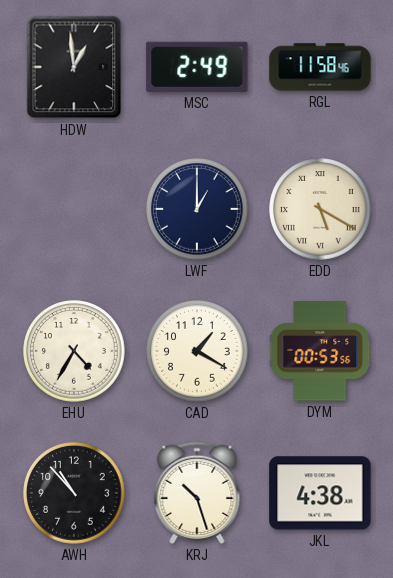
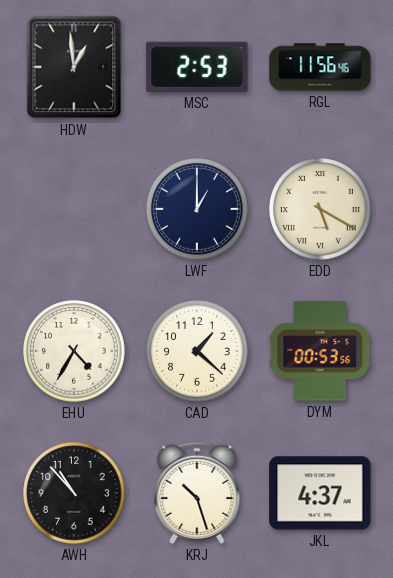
MSC: 2:49 -> 2:53 (197, 67)
RGL: 11:58 -> 11:56 (320, 67)
CAD: 1:20 -> 1:22 (197, 351)
JKL: 4:38 -> 4:37 (320, 493)
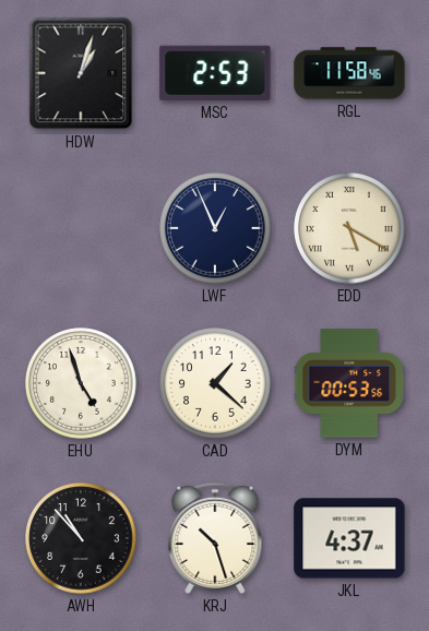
HDW: 12:59 -> 1:03 (81, 73)
RGL: 11:56 -> 11:58 (349, 73)
LWF: 1:00 -> 12:56 (215, 228)
EHU: 4:35 -> 4:57 (81, 383)
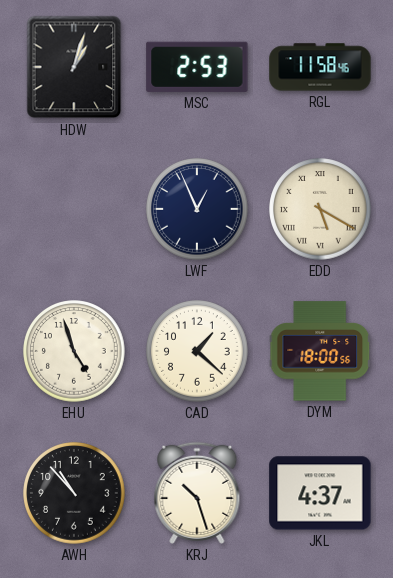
DYM: 00:53 -> 18:00 (320, 351)
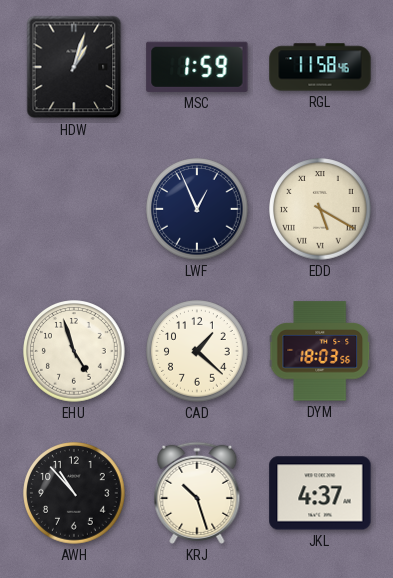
MSC: 2:53 -> 1:59 (197, 67)
DYM: 18:00 -> 18:03 (320, 351)
